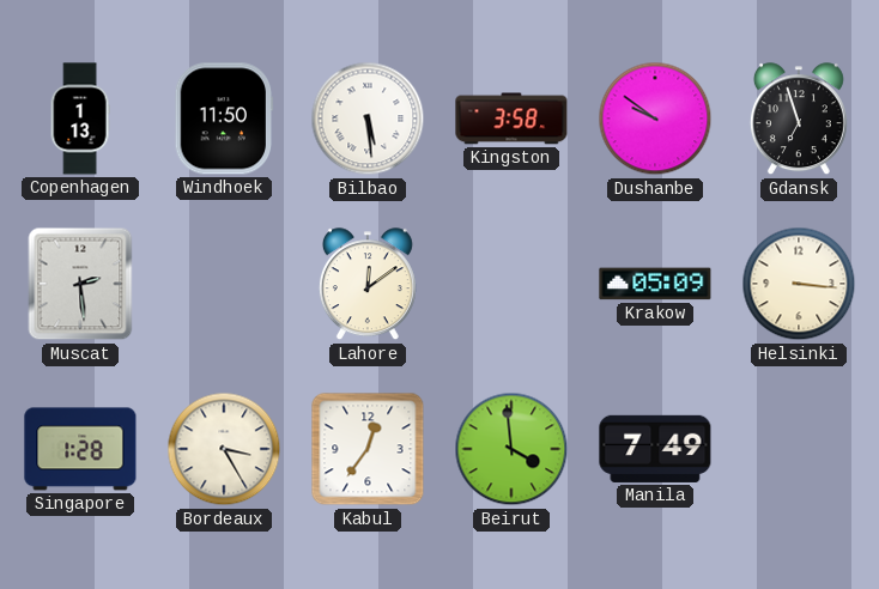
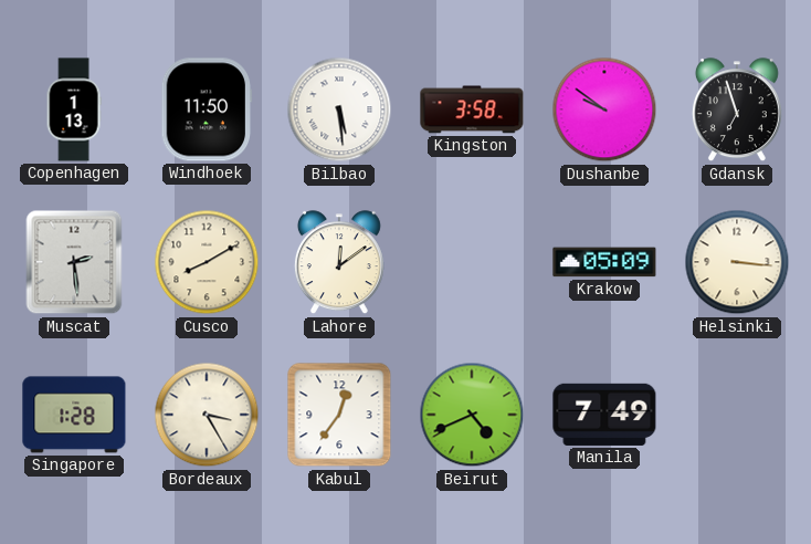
Cusco: none -> 8:10 (207, 262)
Beirut: 3:59 -> 4:41 (472, 415)
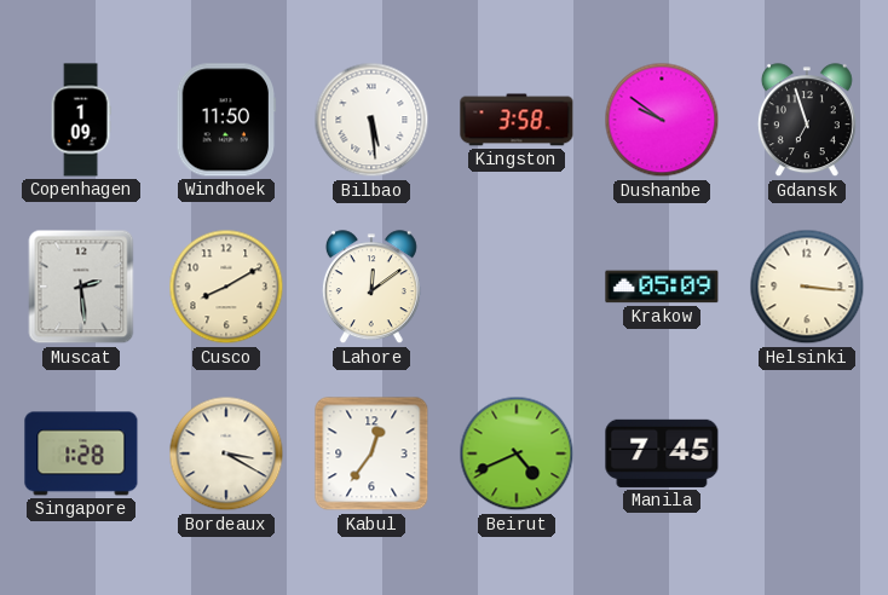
Copenhagen: 1:13 -> 1:09 (81, 120)
Bordeaux: 3:25 -> 3:20 (226, 454)
Manila: 7:49 -> 7:45 (662, 454)
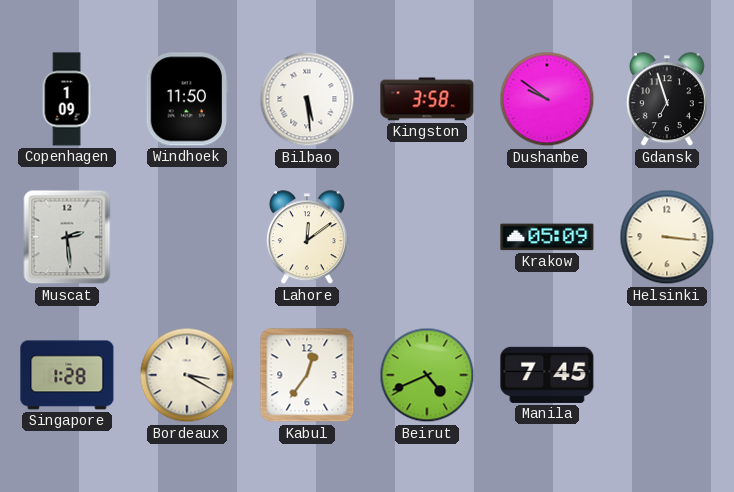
Cusco: 8:10 -> none (226, 287)
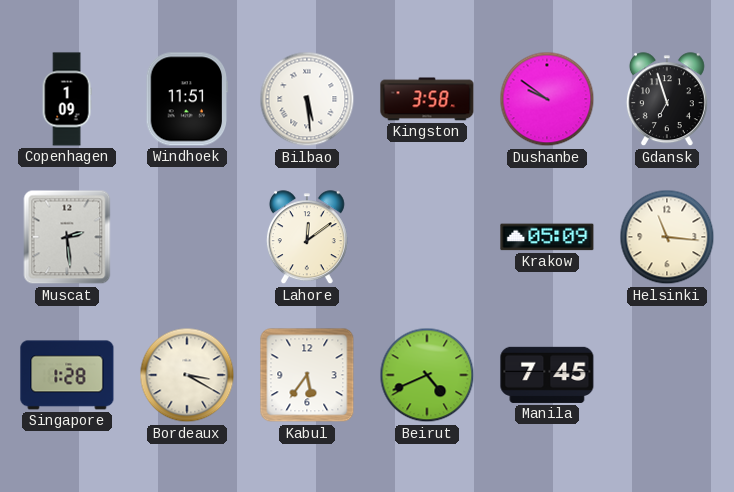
Windhoek: 11:50 -> 11:51 (187, 99)
Helsinki: 3:16 -> 11:16 (667, 237)
Kabul: 12:36 -> 5:36 (307, 375)
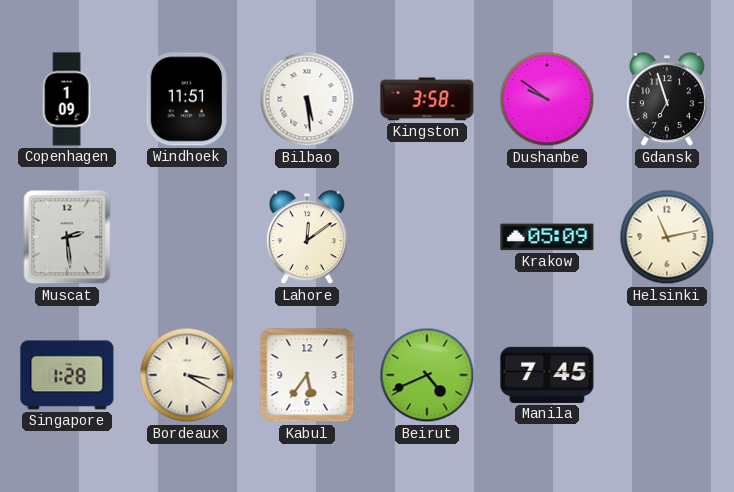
Helsinki: 11:16 -> 11:13 (667, 237)
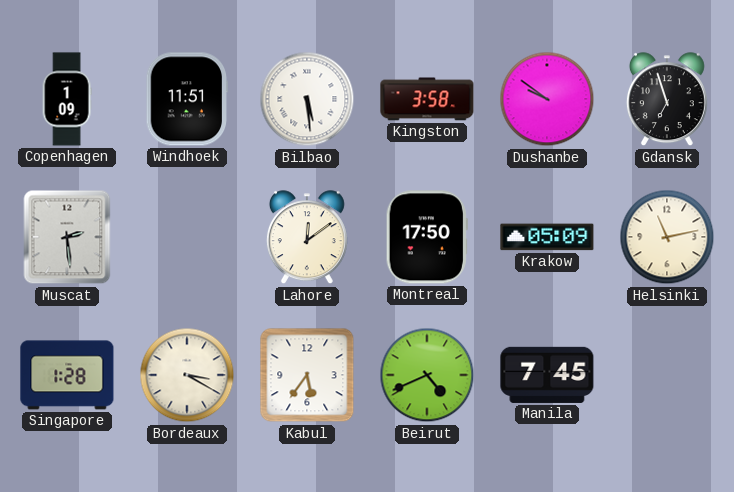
Montreal: none -> 17:50 (427, 237)
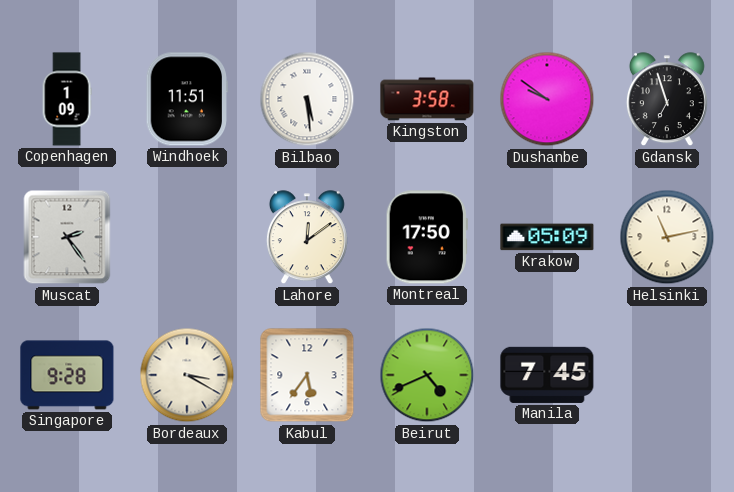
Muscat: 2:29 -> 2:24 (67, 237)
Singapore: 1:28 -> 9:28 (67, 375)
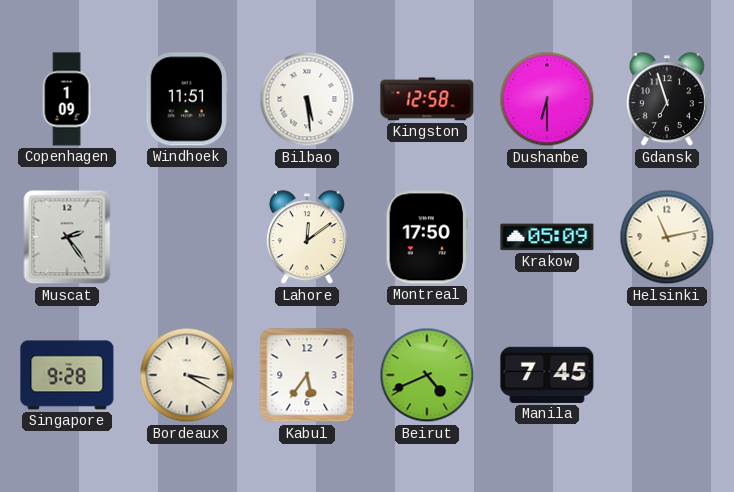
Kingston: 3:58 -> 12:58 (427, 99)
Dushanbe: 9:51 -> 6:30 (547, 99)
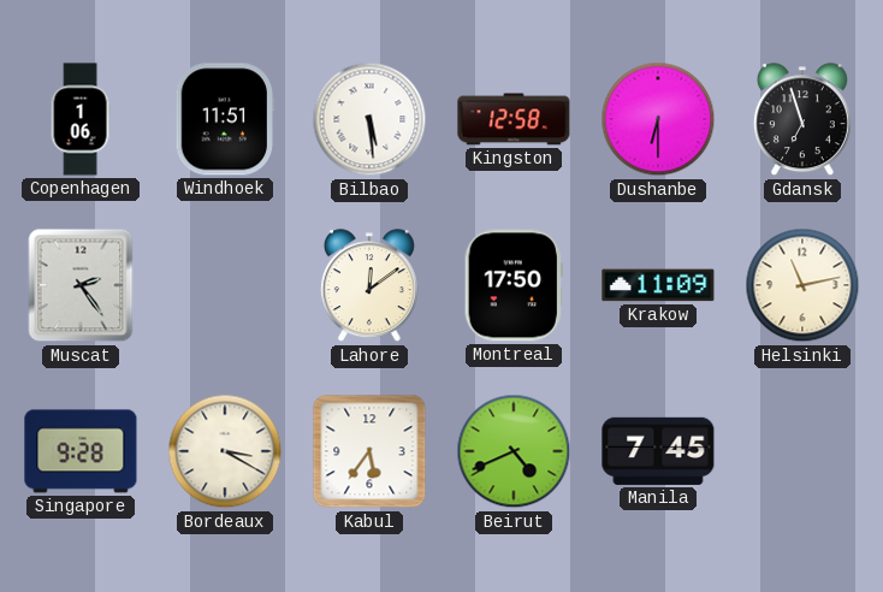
Copenhagen: 1:09 -> 1:06 (81, 119)
Krakow: 05:09 -> 11:09 (658, 285)
